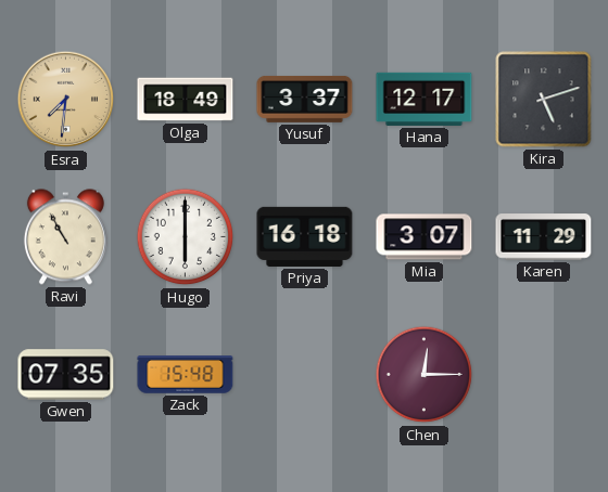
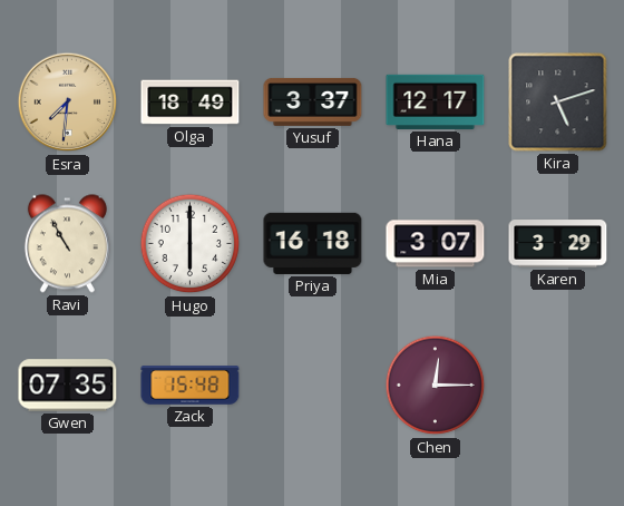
Karen: 11:29 -> 3:29 (558, 244)
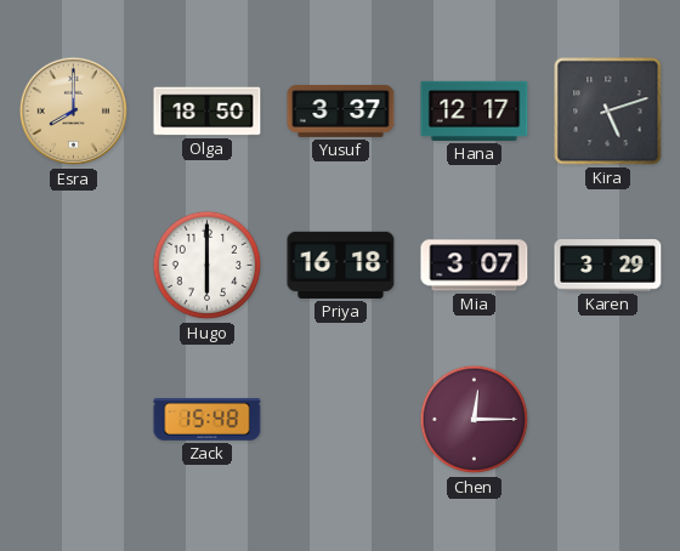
Esra: 7:31 -> 8:00 (74, 112)
Olga: 18:49 -> 18:50 (208, 112)
Ravi: 10:55 -> none (67, 244)
Gwen: 07:35 -> none (68, 386)
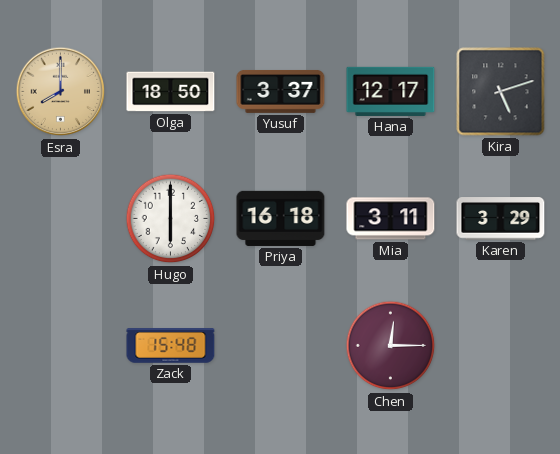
Mia: 3:07 -> 3:11 (391, 219)
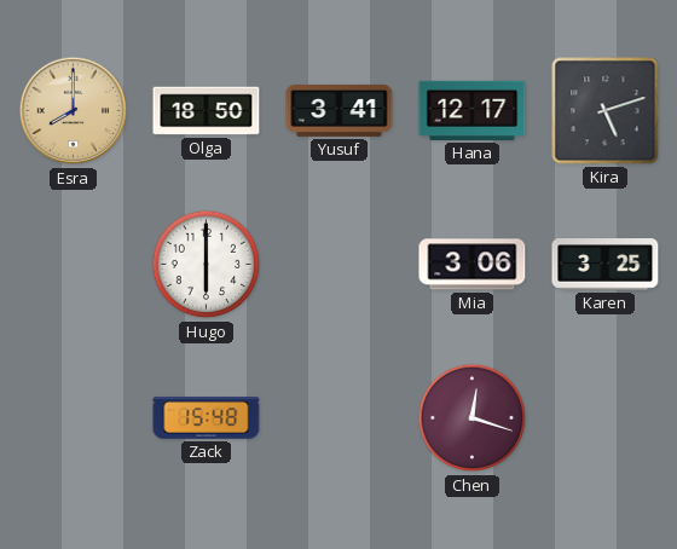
Yusuf: 3:37 -> 3:41 (340, 110)
Priya: 16:18 -> none (281, 218)
Mia: 3:11 -> 3:06 (473, 265)
Karen: 3:29 -> 3:25 (606, 265)
Chen: 12:15 -> 12:18 (473, 418)
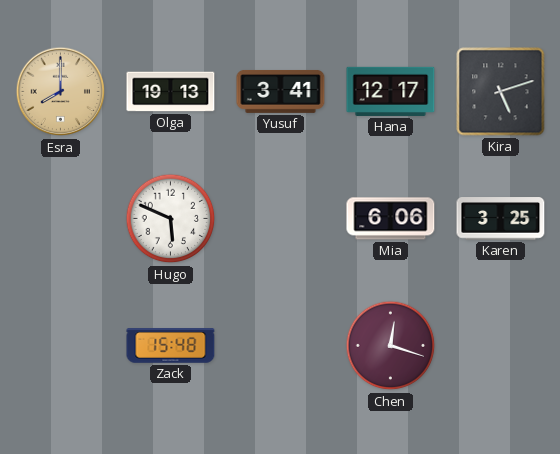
Olga: 18:50 -> 19:13 (171, 92)
Hugo: 6:00 -> 5:49 (171, 219)
Mia: 3:06 -> 6:06 (391, 219)
